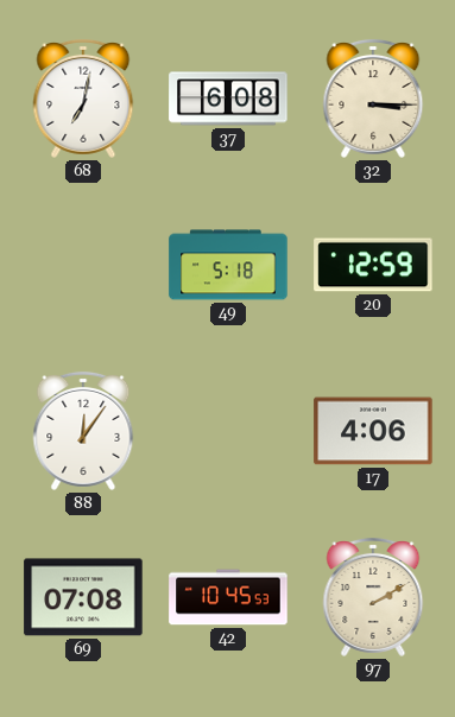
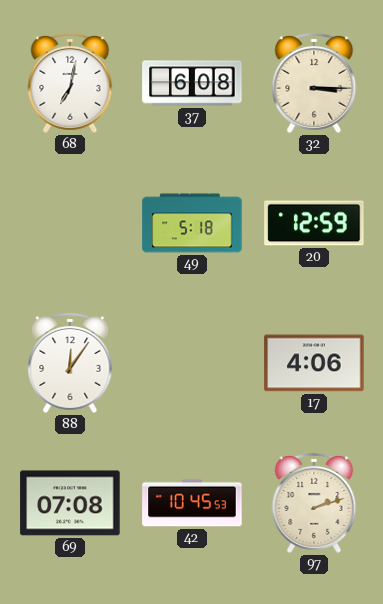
97: 2:10 -> 2:12 (314, 503)
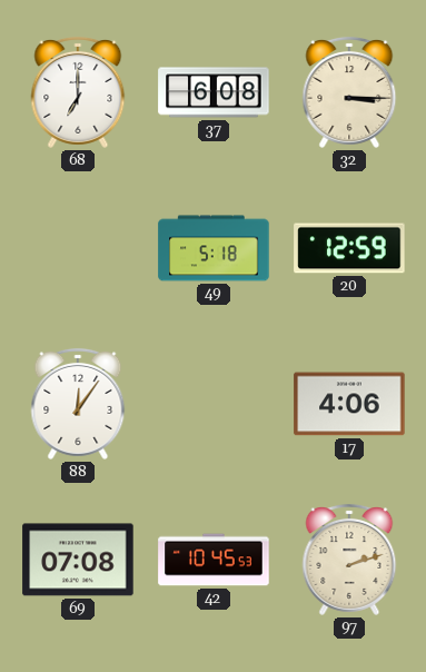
68: 7:02 -> 7:00 (78, 92)
